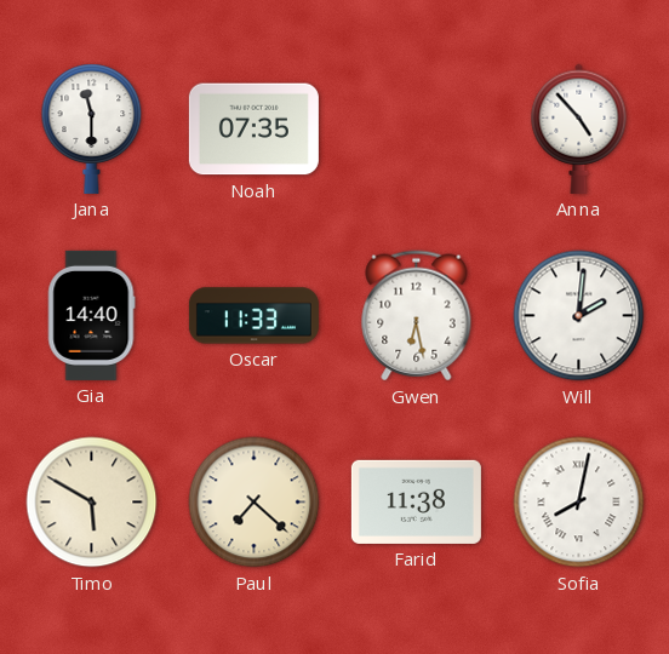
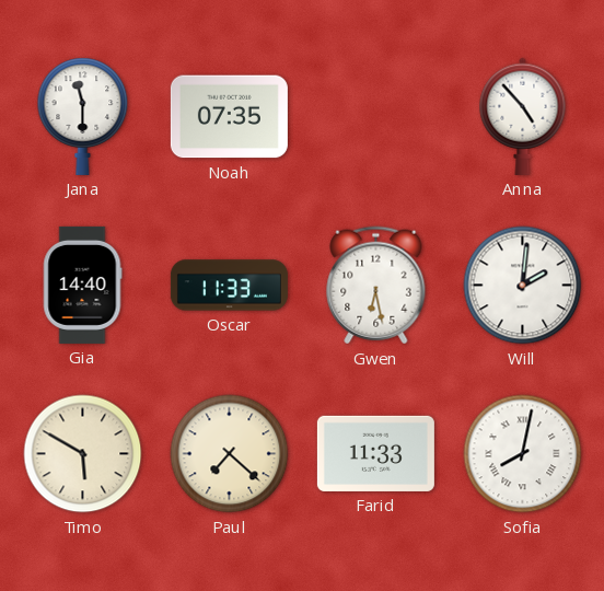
Farid: 11:38 -> 11:33 (375, 453)
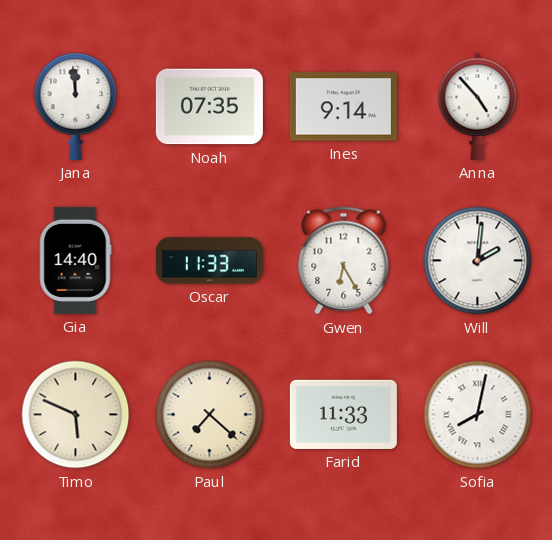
Jana: 11:30 -> 11:59 (76, 106)
Ines: none -> 9:14 (343, 107)
Gwen: 6:28 -> 6:25 (344, 261)
Timo: 5:50 -> 5:49 (76, 415)
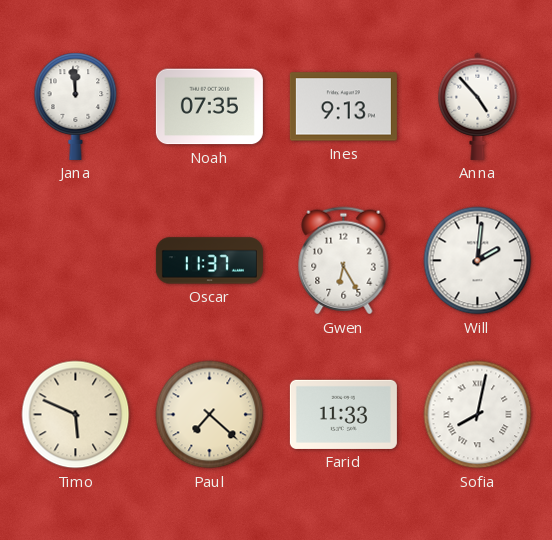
Ines: 9:14 -> 9:13 (343, 107)
Gia: 14:40 -> none (75, 260)
Oscar: 11:33 -> 11:37 (209, 261)
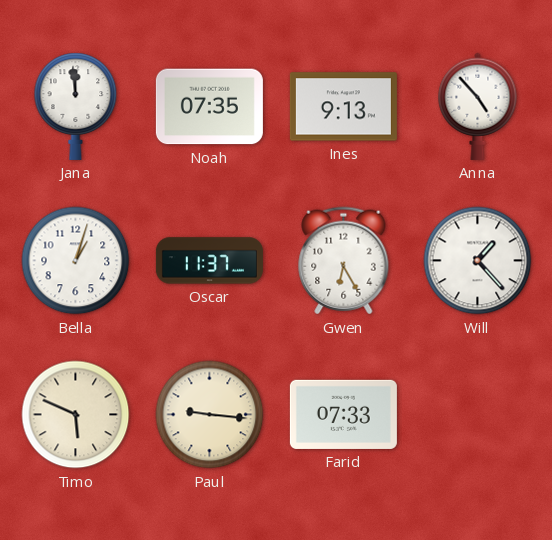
Bella: none -> 1:03 (76, 261)
Will: 2:01 -> 1:23 (478, 261)
Paul: 7:22 -> 9:16 (210, 415)
Farid: 11:33 -> 07:33 (343, 414)
Sofia: 8:02 -> none (478, 415)
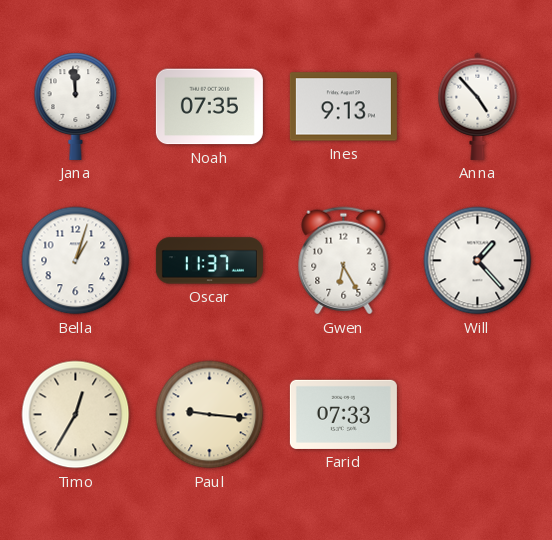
Timo: 5:49 -> 12:35 (76, 415)
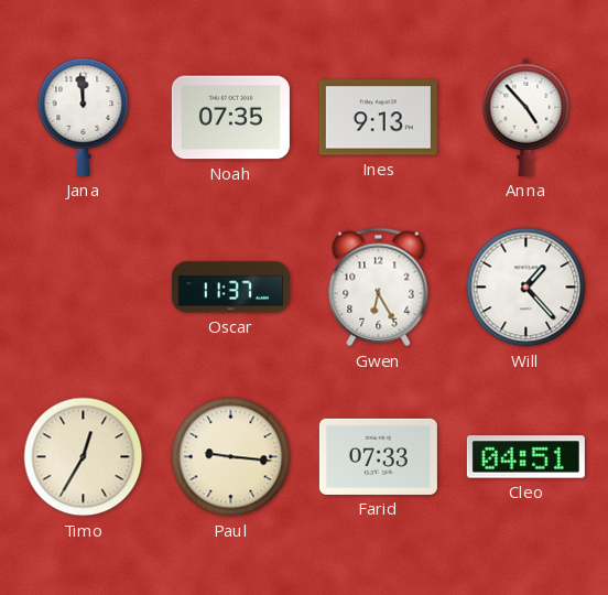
Bella: 1:03 -> none (76, 261)
Cleo: none -> 04:51 (525, 457)
